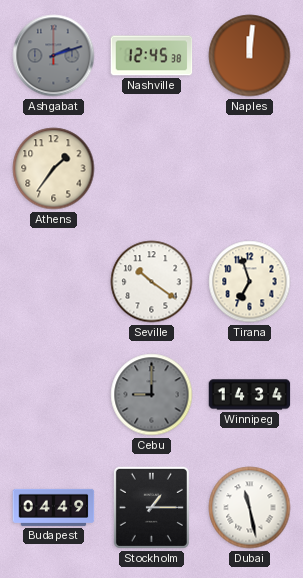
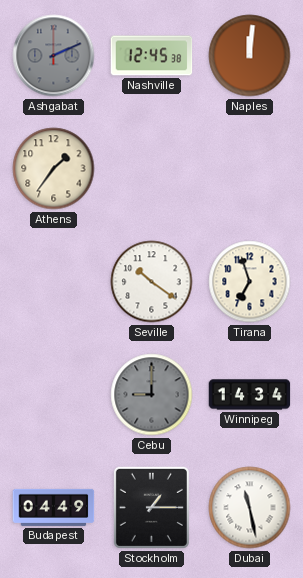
Ashgabat: 2:12 -> 2:11 (54, 56)
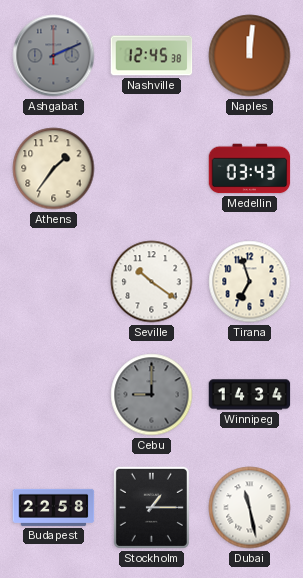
Medellin: none -> 03:43 (250, 169)
Budapest: 04:49 -> 22:58 (54, 507)
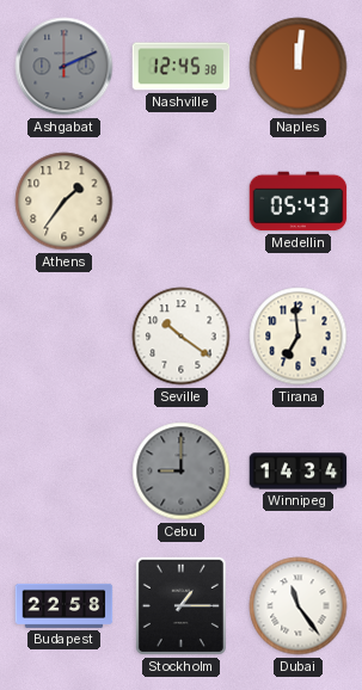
Medellin: 03:43 -> 05:43 (299, 202)
Tirana: 6:57 -> 6:59 (299, 337)
Dubai: 11:28 -> 11:24 (299, 606)
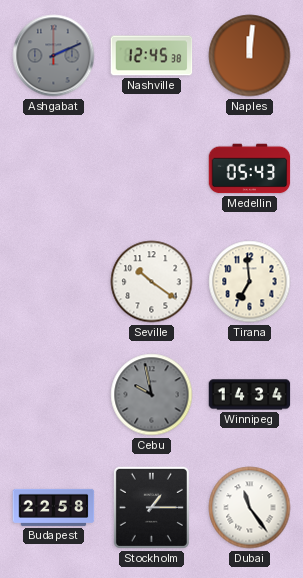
Athens: 1:36 -> none (65, 202)
Cebu: 9:00 -> 9:58 (152, 395)
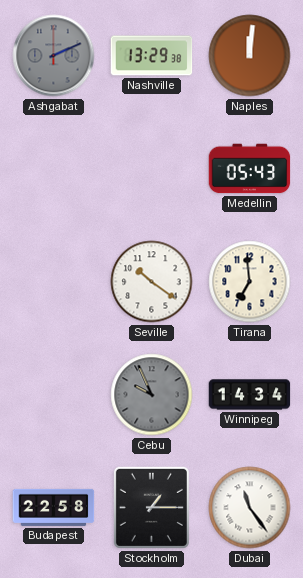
Nashville: 12:45 -> 13:29 (152, 56)
Cebu: 9:58 -> 9:56 (152, 395)
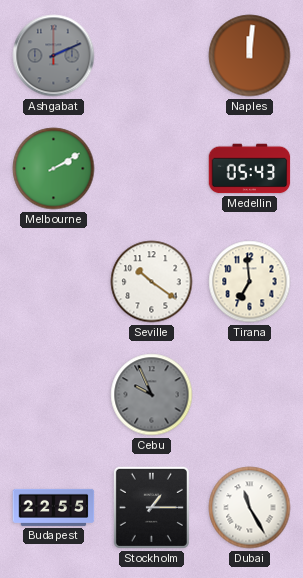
Nashville: 13:29 -> none (152, 56)
Melbourne: none -> 2:10 (54, 169)
Winnipeg: 14:34 -> none (250, 395)
Budapest: 22:58 -> 22:55 (54, 507)
Dubai: 11:24 -> 11:25 (250, 508)
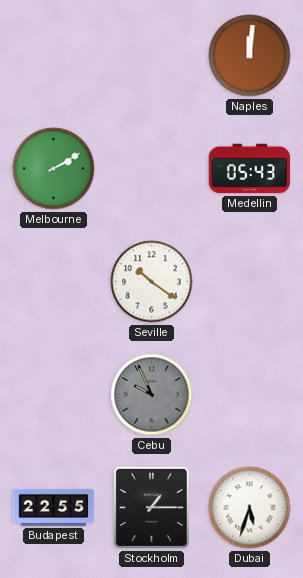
Ashgabat: 2:11 -> none (54, 56)
Tirana: 6:59 -> none (250, 282)
Dubai: 11:25 -> 5:33 (250, 508)
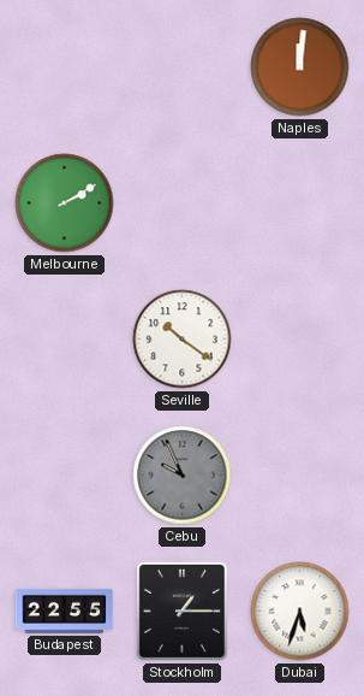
Medellin: 05:43 -> none (250, 169)
